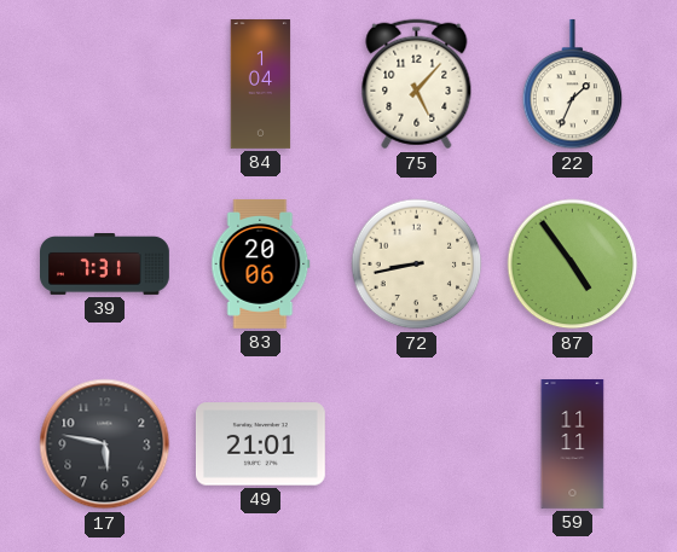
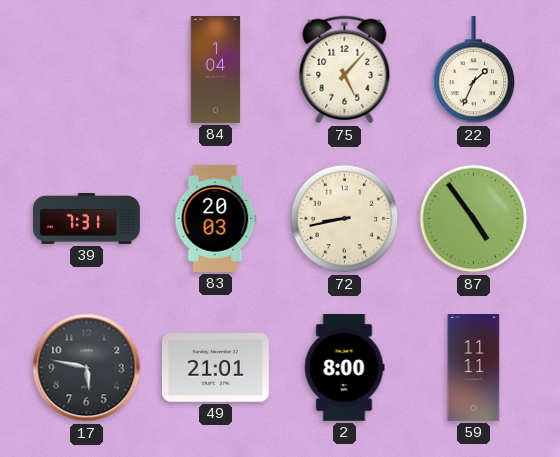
83: 20:06 -> 20:03 (216, 218)
2: none -> 8:00 (344, 368)
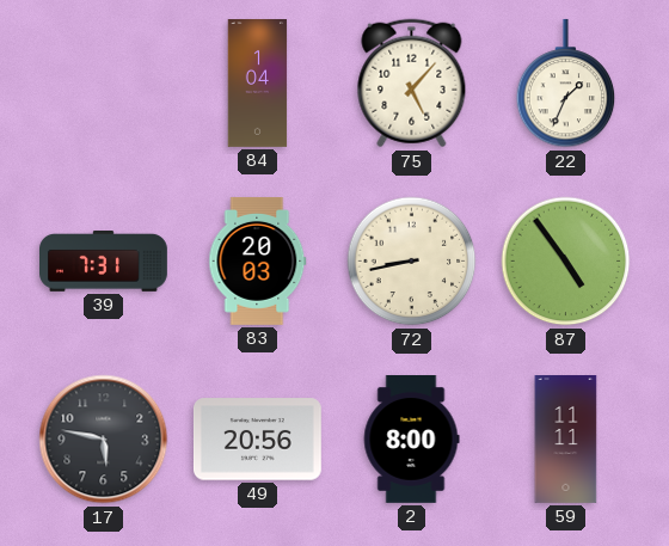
49: 21:01 -> 20:56 (257, 440)
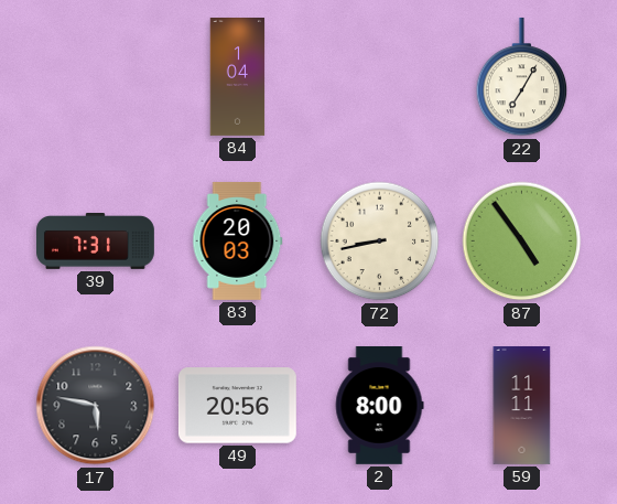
75: 5:07 -> none (412, 84)
22: 1:34 -> 7:05 (522, 77)
